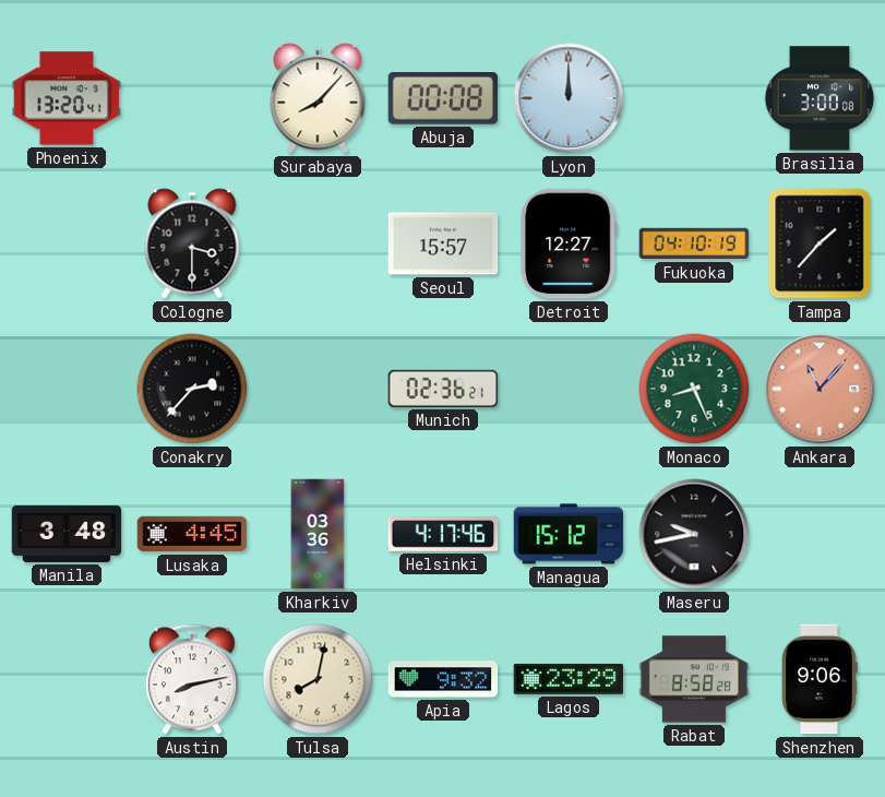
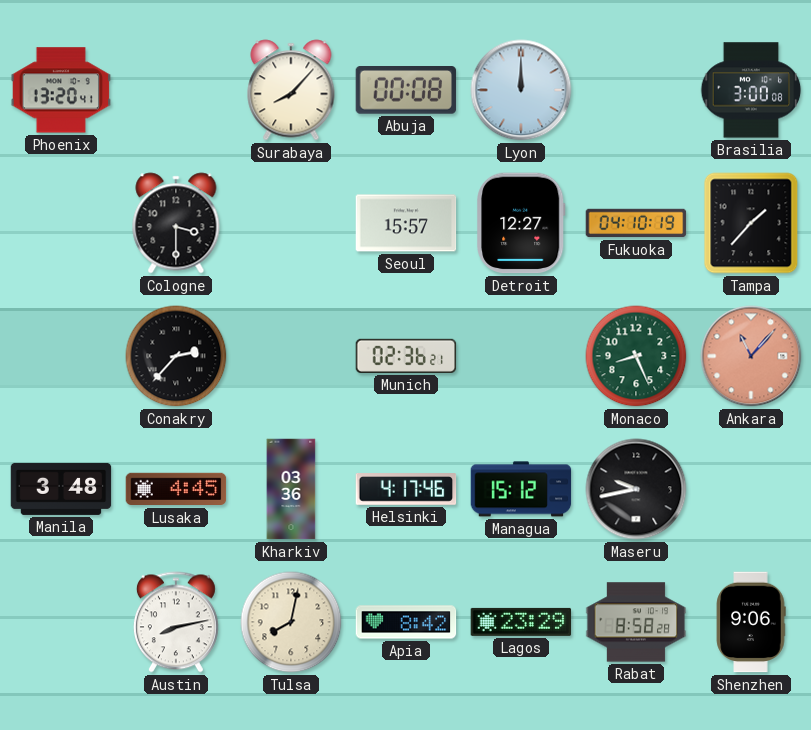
Apia: 9:32 -> 8:42 (406, 622)
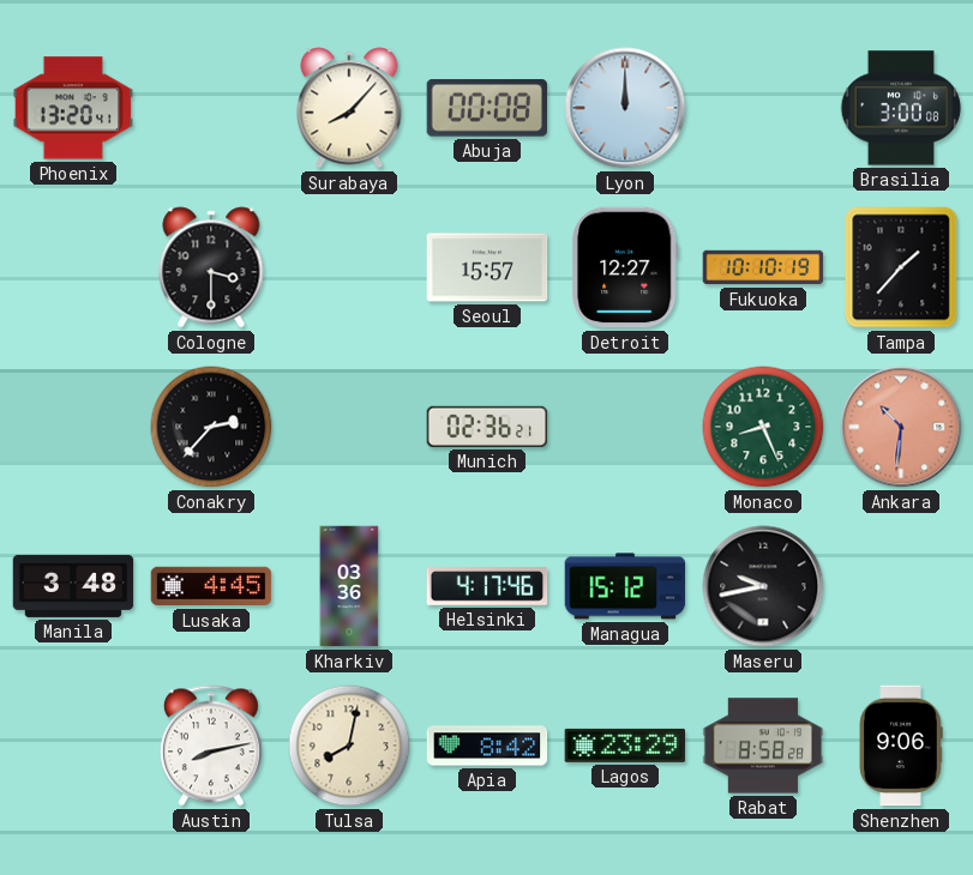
Fukuoka: 04:10 -> 10:10 (763, 267)
Ankara: 11:07 -> 10:31 (901, 427)
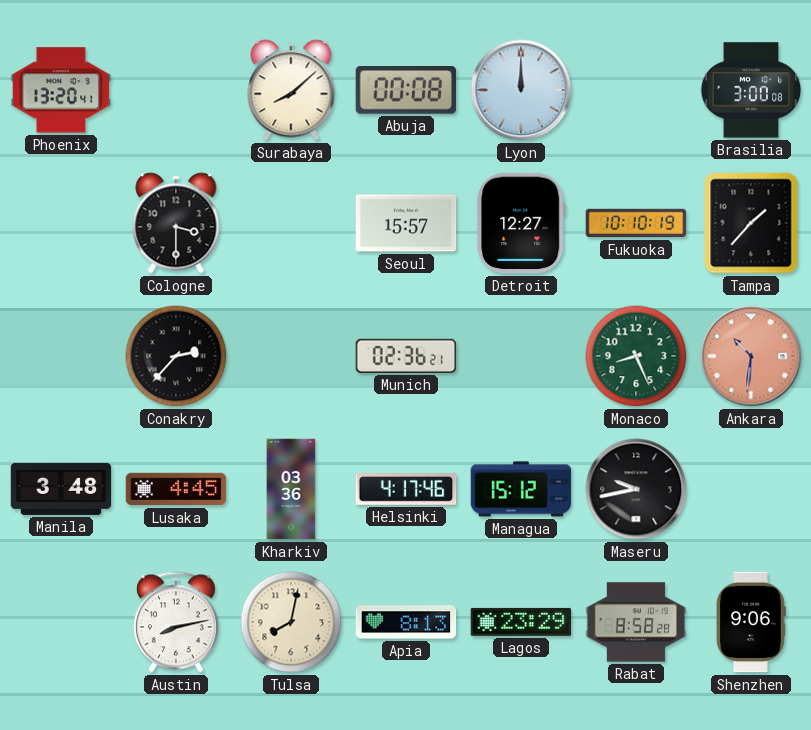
Surabaya: 8:07 -> 8:08 (291, 90)
Apia: 8:42 -> 8:13 (406, 622)
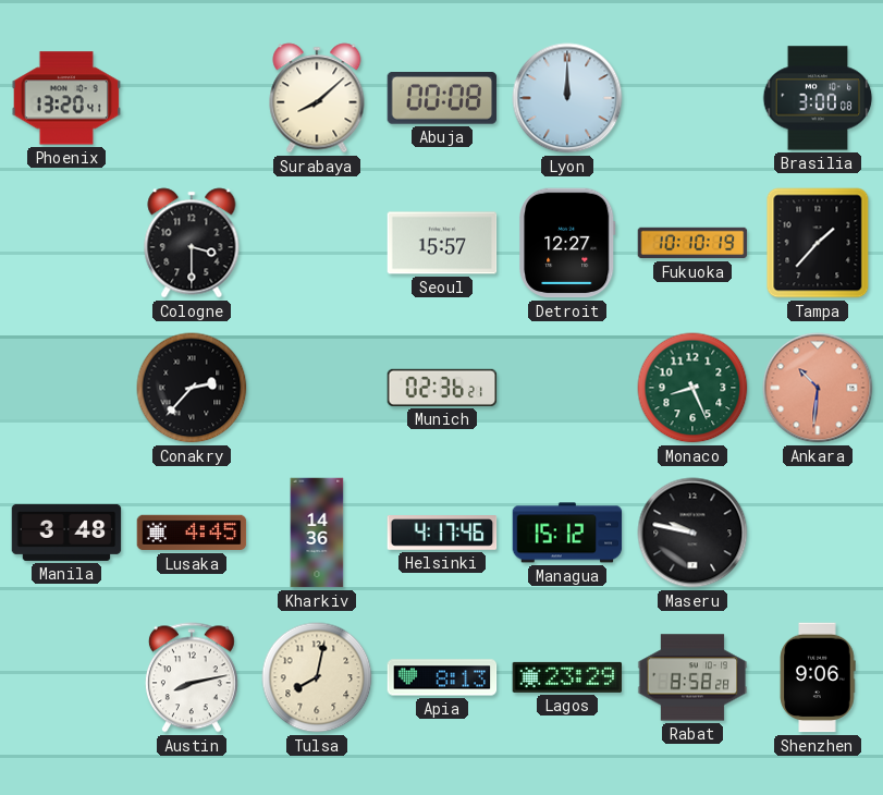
Kharkiv: 03:36 -> 14:36 (317, 533)
Maseru: 9:43 -> 9:47 (692, 533)
